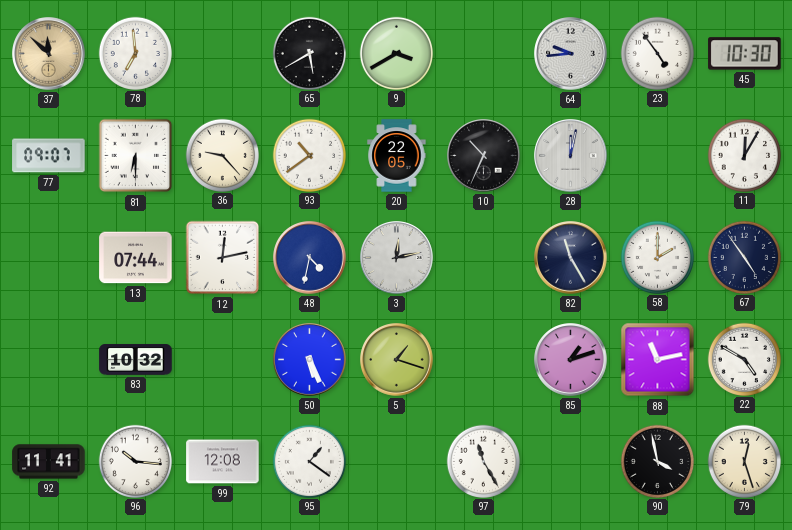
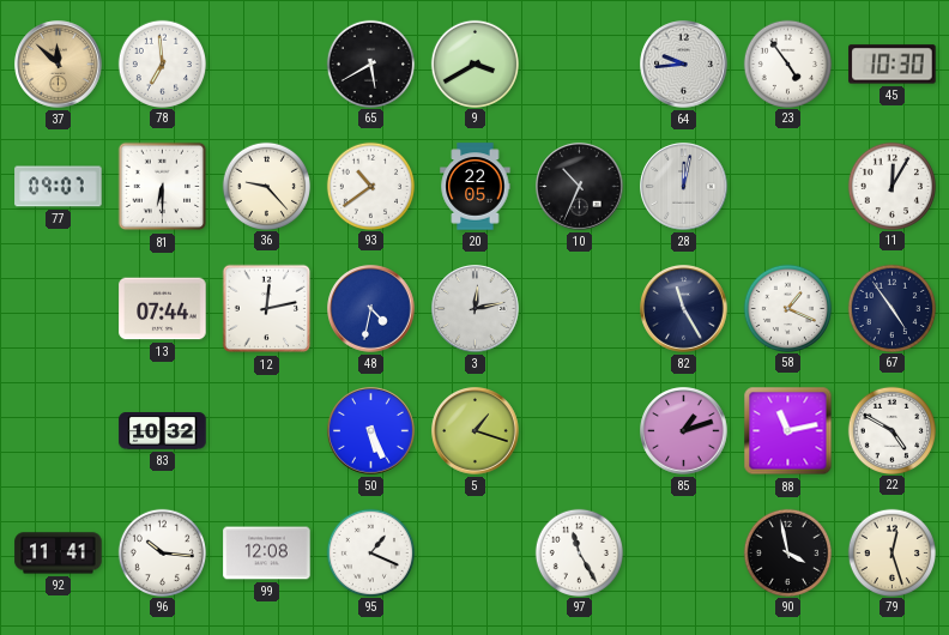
58: 2:00 -> 1:19 (787, 308)
95: 1:21 -> 1:19 (370, 552)
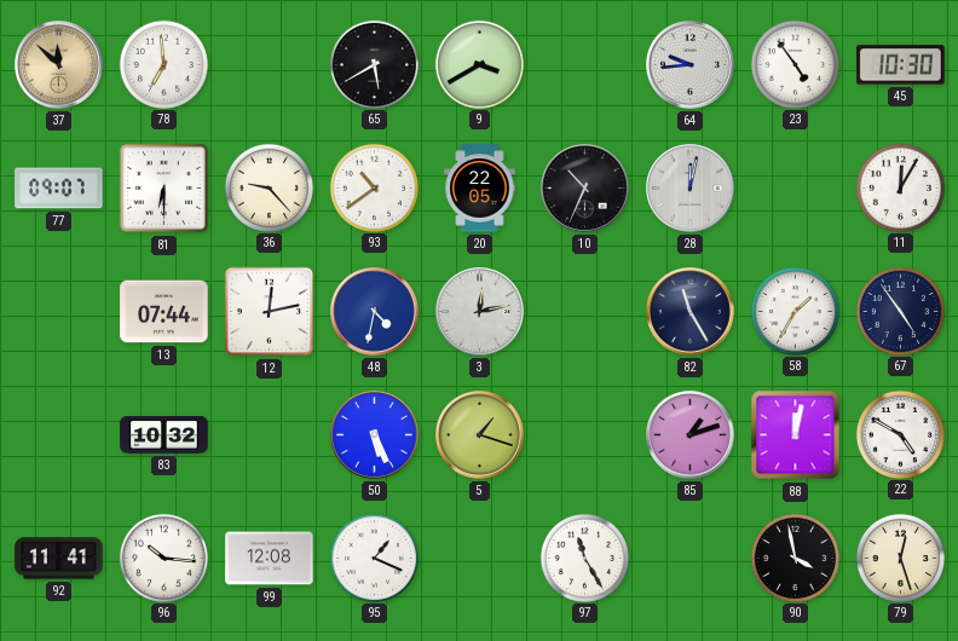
58: 1:19 -> 1:35 (795, 311)
88: 11:13 -> 12:02 (796, 435)
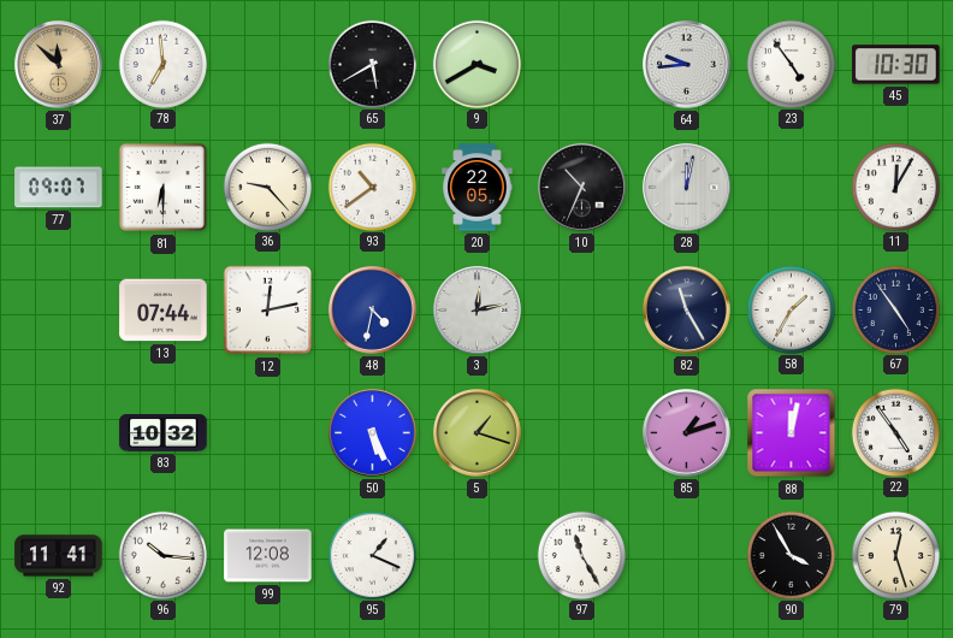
22: 4:50 -> 4:54 (895, 432)
90: 3:58 -> 3:55 (791, 555)
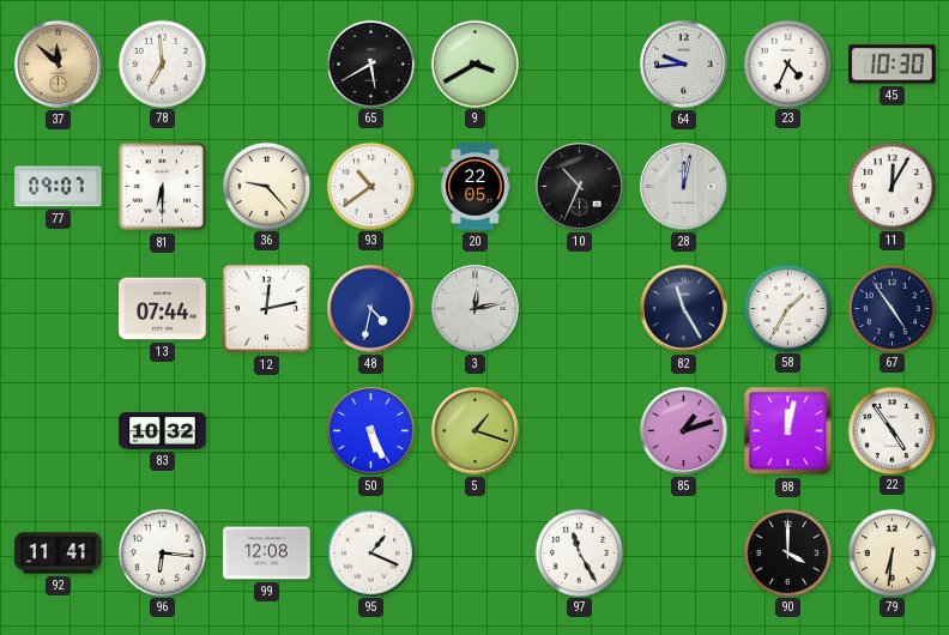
23: 4:54 -> 4:34 (787, 63)
96: 10:16 -> 6:16 (162, 552)
90: 3:55 -> 4:00 (787, 552)
79: 12:27 -> 6:31 (891, 552)
